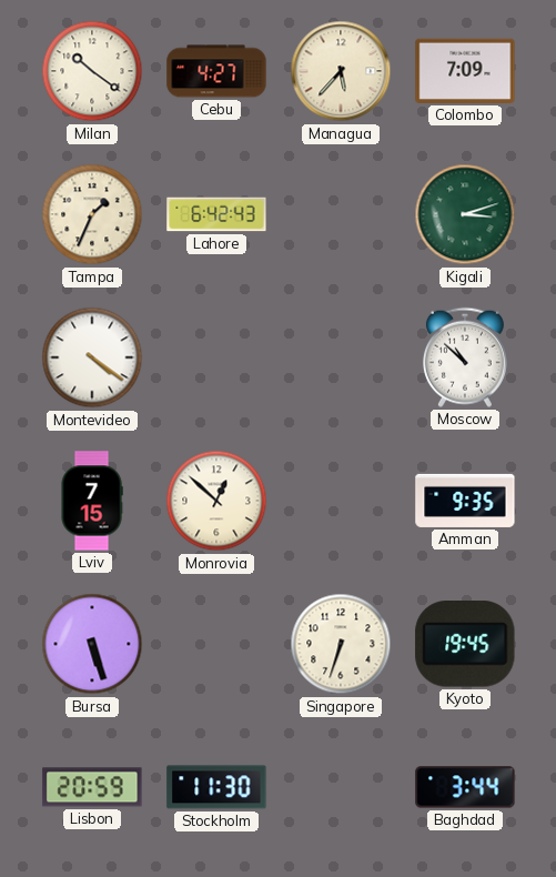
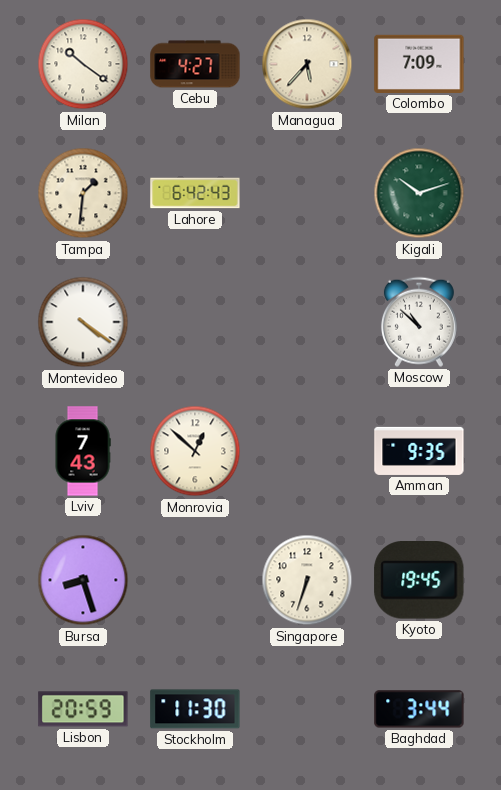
Tampa: 1:34 -> 1:31 (83, 193)
Kigali: 3:12 -> 10:12 (419, 193)
Lviv: 7:15 -> 7:43 (83, 451)
Bursa: 5:27 -> 8:27 (83, 580)
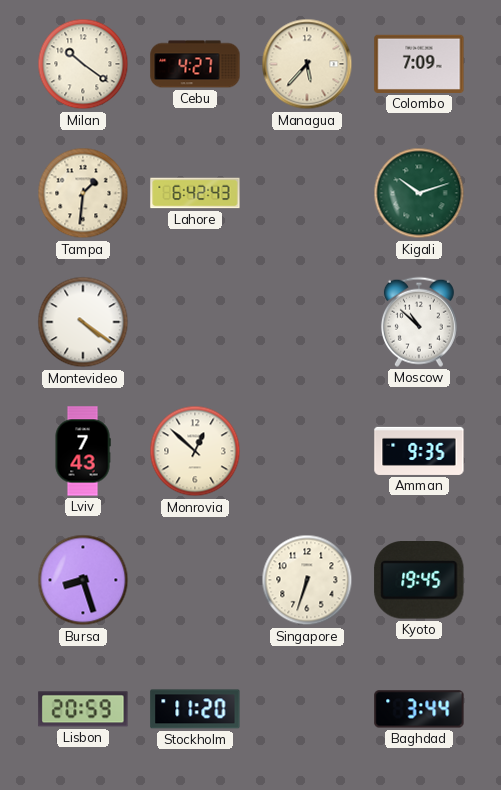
Stockholm: 11:30 -> 11:20 (195, 709)
